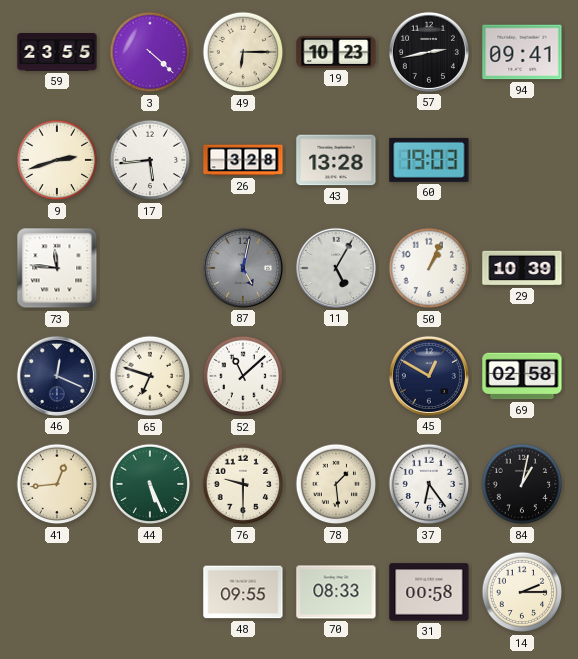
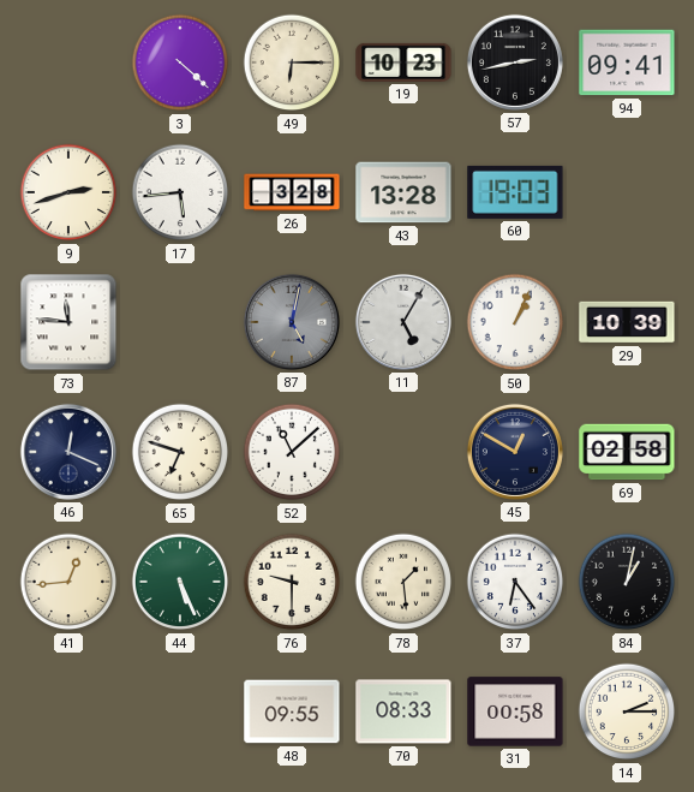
59: 23:55 -> none (57, 53)
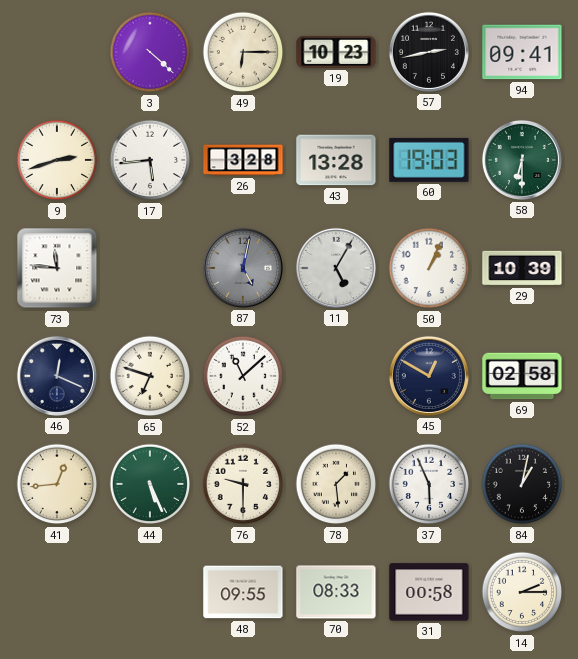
58: none -> 6:30 (522, 160)
37: 6:24 -> 5:56 (429, 484)
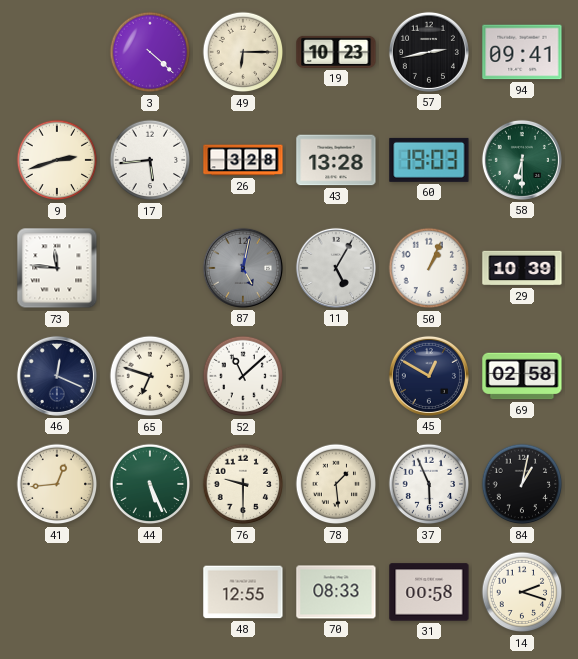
48: 09:55 -> 12:55 (243, 592)
14: 2:15 -> 2:18 (522, 592)
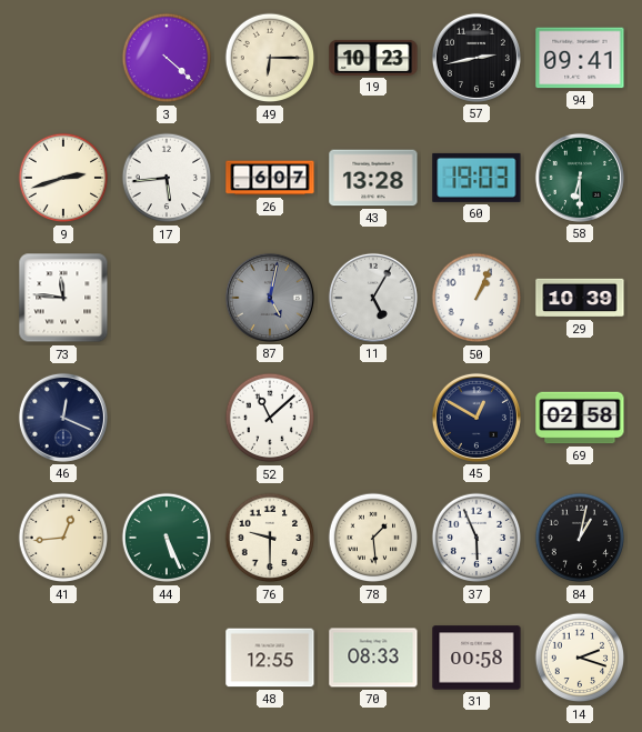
26: 3:28 -> 6:07 (270, 178)
65: 6:48 -> none (150, 376)
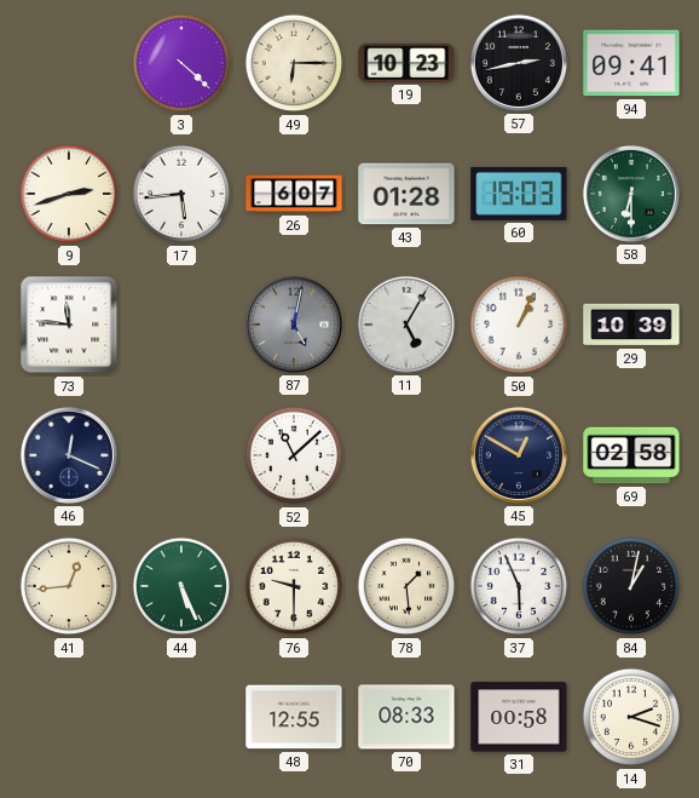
43: 13:28 -> 01:28 (406, 194)
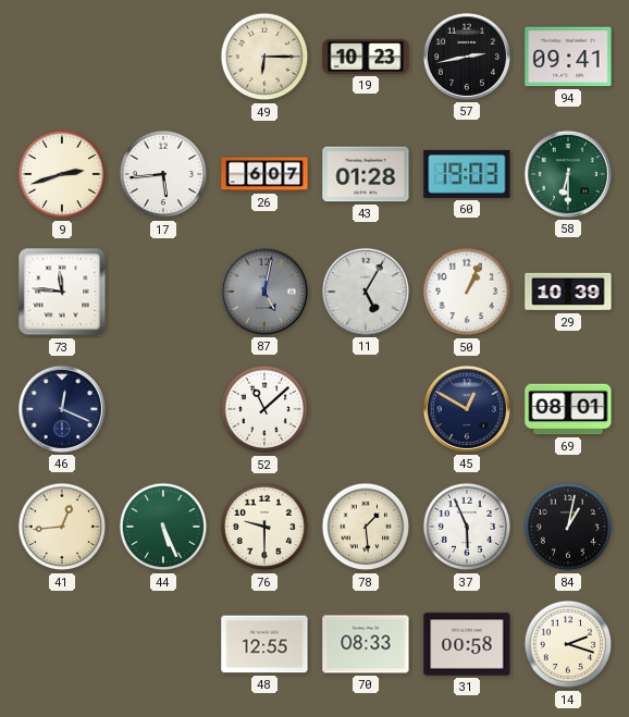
3: 4:22 -> none (181, 63)
69: 02:58 -> 08:01 (568, 409)
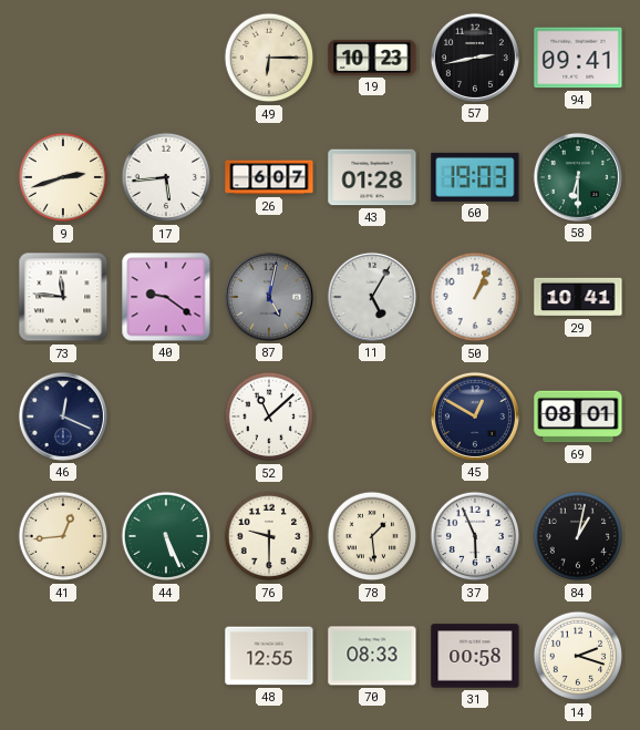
40: none -> 9:21 (166, 297)
29: 10:39 -> 10:41 (578, 297)
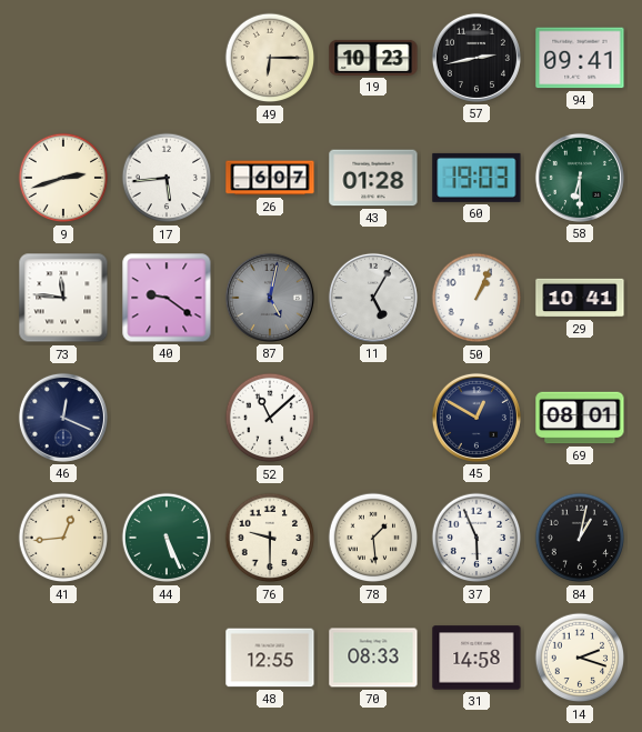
31: 00:58 -> 14:58 (477, 658)
